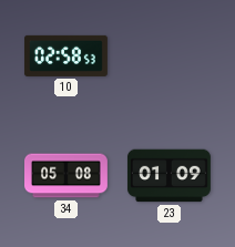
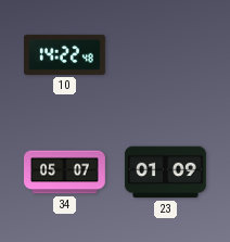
10: 02:58 -> 14:22 (64, 54)
34: 05:08 -> 05:07 (65, 173)
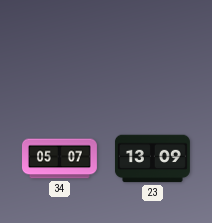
10: 14:22 -> none (64, 54)
23: 01:09 -> 13:09 (152, 159)
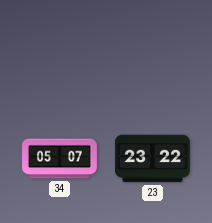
23: 13:09 -> 23:22 (152, 159)
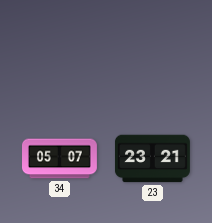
23: 23:22 -> 23:21 (152, 159)
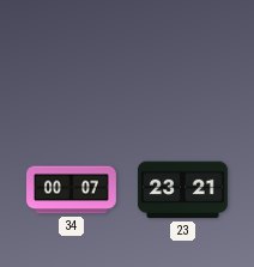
34: 05:07 -> 00:07 (72, 190)
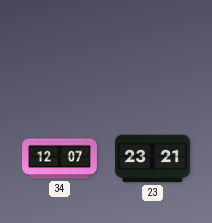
34: 00:07 -> 12:07 (60, 159)
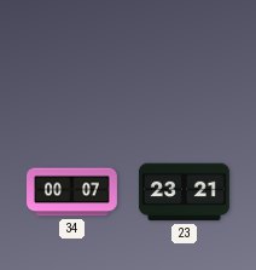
34: 12:07 -> 00:07 (72, 193)
